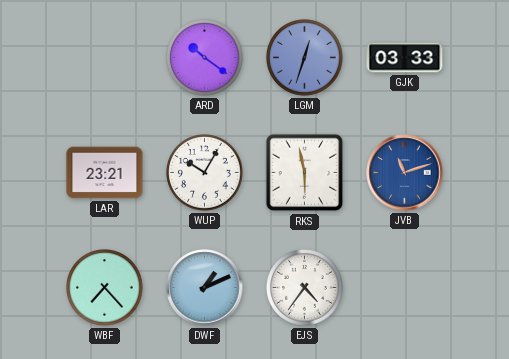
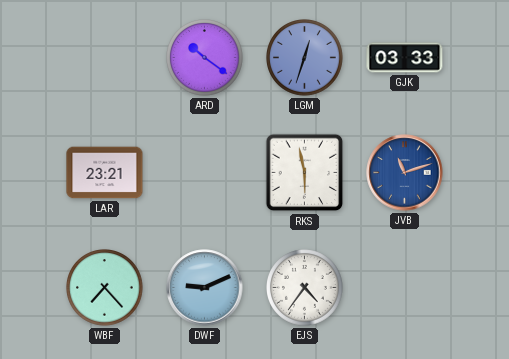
WUP: 10:05 -> none (205, 173)
DWF: 1:11 -> 9:11 (205, 288)
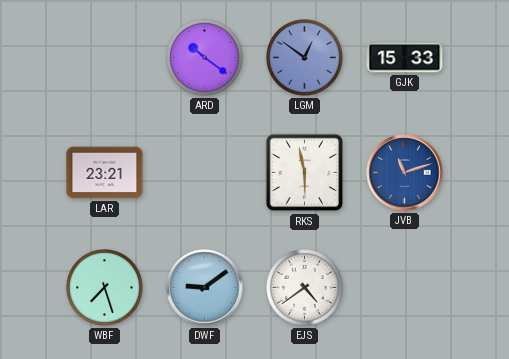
LGM: 12:33 -> 12:51 (305, 58)
GJK: 03:33 -> 15:33 (405, 58)
WBF: 7:23 -> 7:27 (105, 288)
DWF: 9:11 -> 9:09 (205, 288)
EJS: 4:36 -> 4:39 (305, 288)
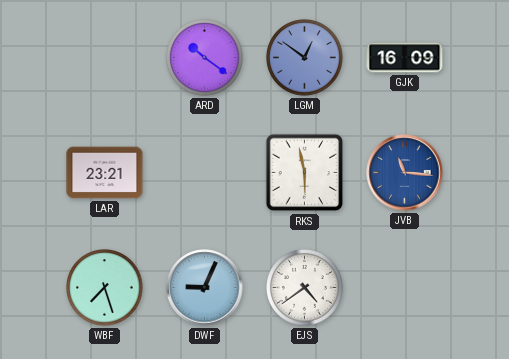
GJK: 15:33 -> 16:09 (405, 58)
JVB: 11:12 -> 11:16 (405, 173)
DWF: 9:09 -> 9:04 (205, 288)
